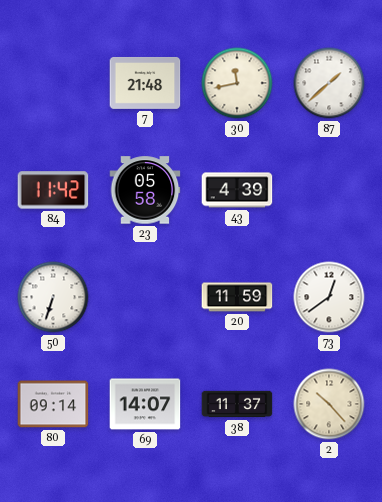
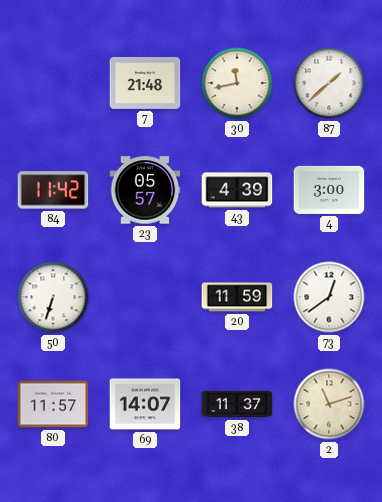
23: 05:58 -> 05:57 (145, 190)
4: none -> 3:00 (329, 190)
80: 09:14 -> 11:57 (53, 404)
2: 10:23 -> 11:12 (329, 404)
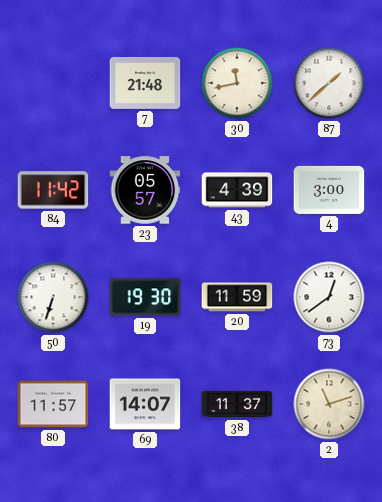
19: none -> 19:30 (145, 297)
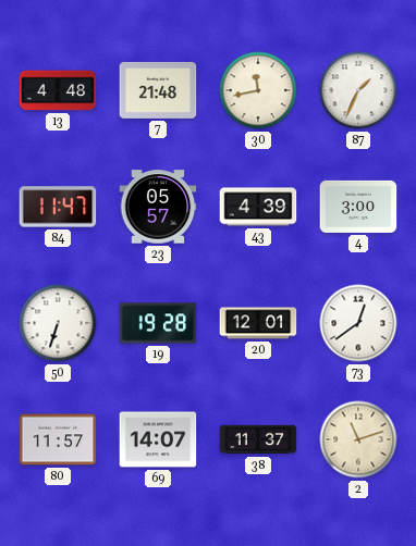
13: none -> 4:48 (58, 90)
87: 1:38 -> 1:34 (358, 90)
84: 11:42 -> 11:47 (58, 207)
19: 19:30 -> 19:28 (158, 323)
20: 11:59 -> 12:01 (258, 323)
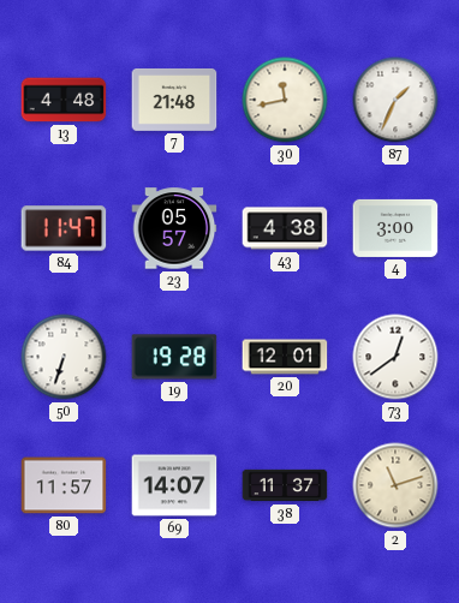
43: 4:39 -> 4:38 (285, 228)
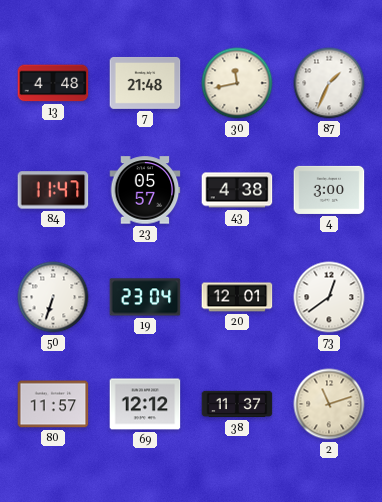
19: 19:28 -> 23:04 (145, 297)
69: 14:07 -> 12:12 (145, 404)
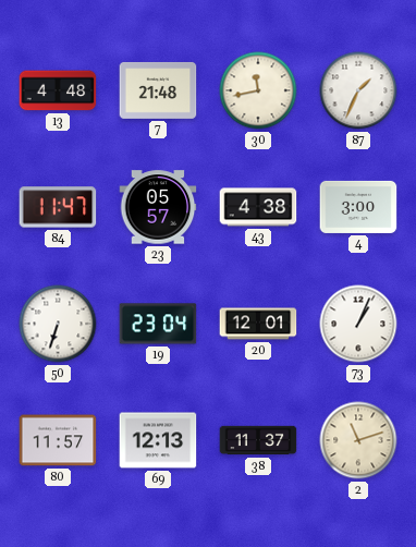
73: 12:39 -> 1:04 (358, 324)
69: 12:12 -> 12:13 (158, 440)
